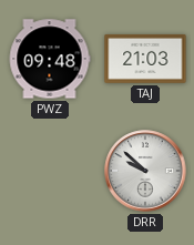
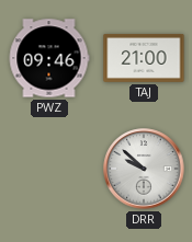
PWZ: 09:48 -> 09:46 (49, 58)
TAJ: 21:03 -> 21:00 (144, 58)
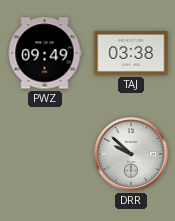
PWZ: 09:46 -> 09:49 (45, 53)
TAJ: 21:00 -> 03:38 (131, 53)
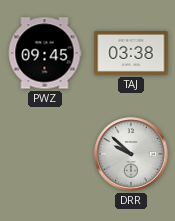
PWZ: 09:49 -> 09:45 (45, 53)
